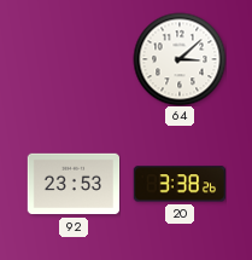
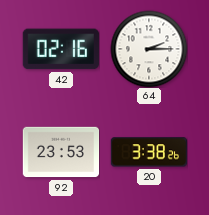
42: none -> 02:16 (61, 49)
64: 3:08 -> 2:15 (149, 49)
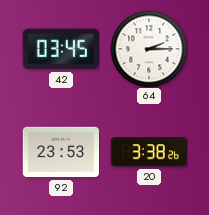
42: 02:16 -> 03:45 (61, 49)
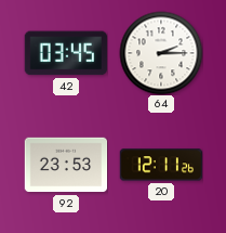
20: 3:38 -> 12:11 (160, 165)
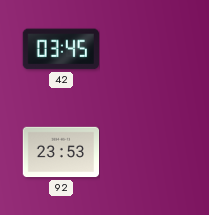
64: 2:15 -> none (161, 53)
20: 12:11 -> none (160, 165)
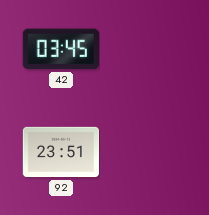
92: 23:53 -> 23:51 (61, 152)
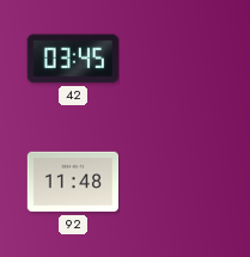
92: 23:51 -> 11:48 (73, 182)
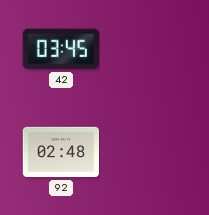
92: 11:48 -> 02:48 (61, 152)
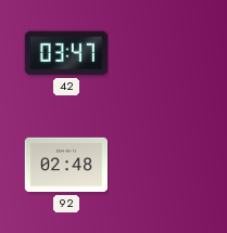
42: 03:45 -> 03:47 (66, 53)
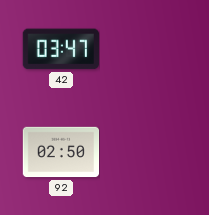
92: 02:48 -> 02:50 (61, 152)
